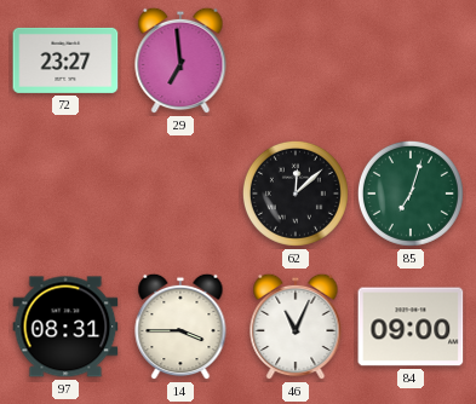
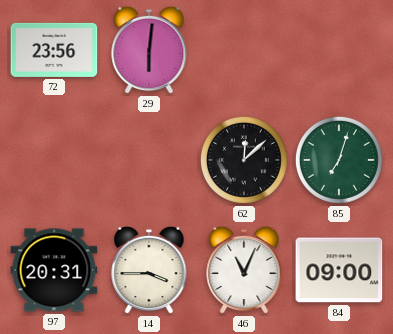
72: 23:27 -> 23:56 (54, 50)
29: 6:59 -> 6:01 (149, 50)
97: 08:31 -> 20:31 (54, 270)
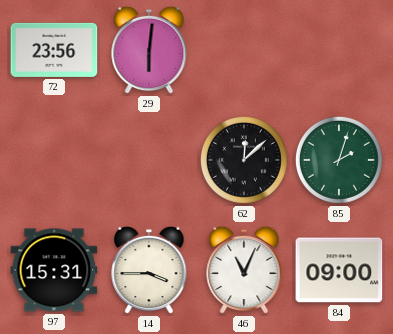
85: 7:03 -> 2:03 (339, 160)
97: 20:31 -> 15:31 (54, 270)
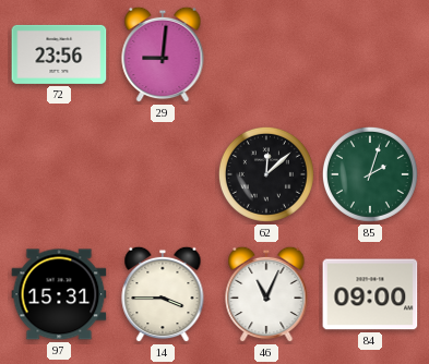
29: 6:01 -> 9:01 (163, 54)
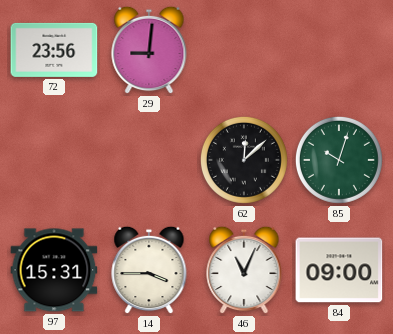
85: 2:03 -> 10:03 (339, 160)
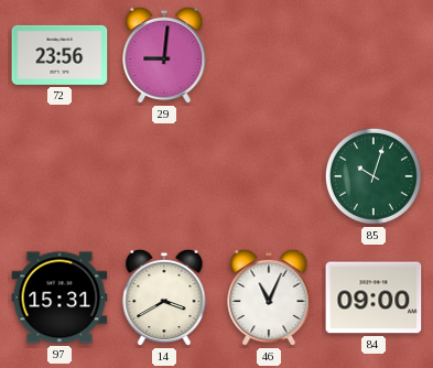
62: 12:08 -> none (244, 160)
14: 3:45 -> 3:40 (164, 297)
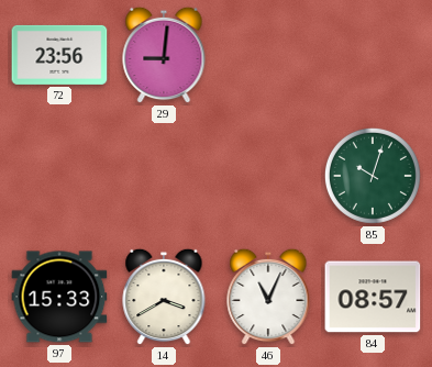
97: 15:31 -> 15:33 (59, 297)
84: 09:00 -> 08:57 (373, 297)
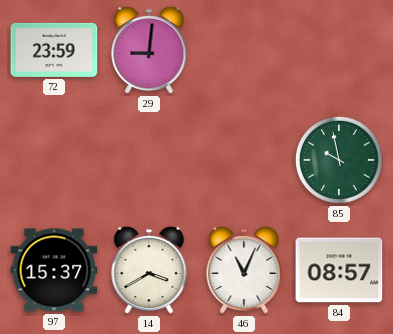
72: 23:56 -> 23:59 (54, 50)
85: 10:03 -> 9:58 (339, 160)
97: 15:33 -> 15:37 (54, 270)
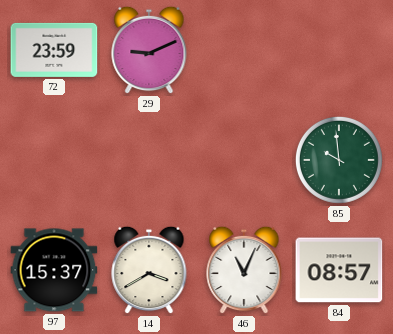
29: 9:01 -> 9:11 (149, 50)
85: 9:58 -> 9:59 (339, 160)
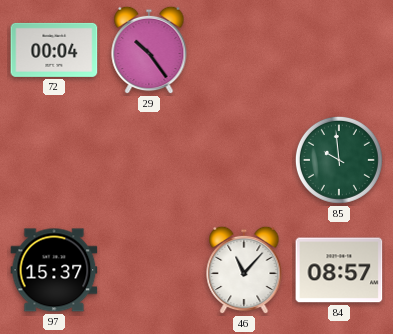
72: 23:59 -> 00:04 (54, 50)
29: 9:11 -> 10:24 (149, 50)
14: 3:40 -> none (149, 270)
46: 11:04 -> 11:07 (244, 270)
